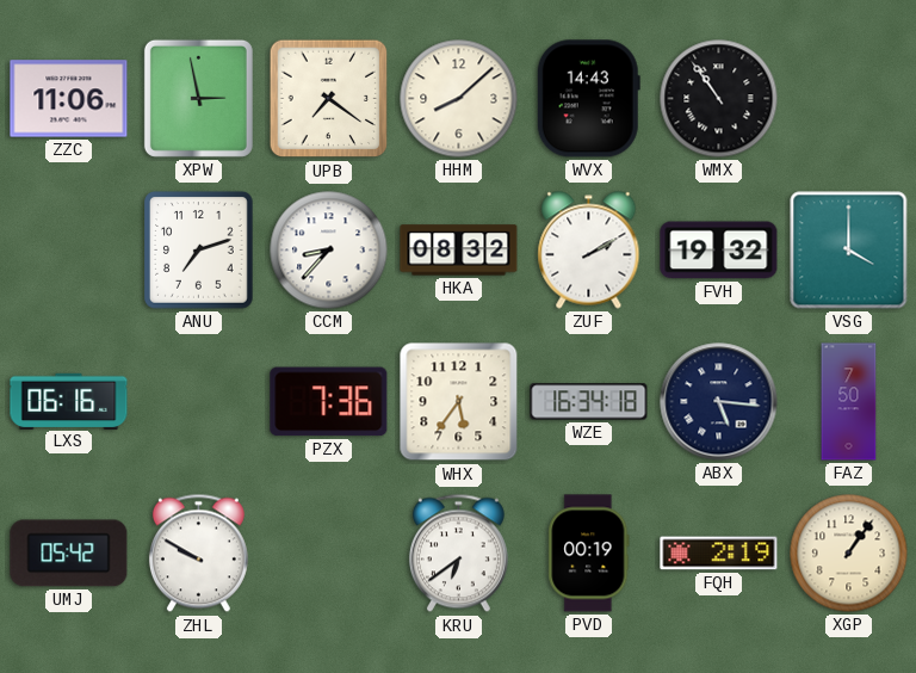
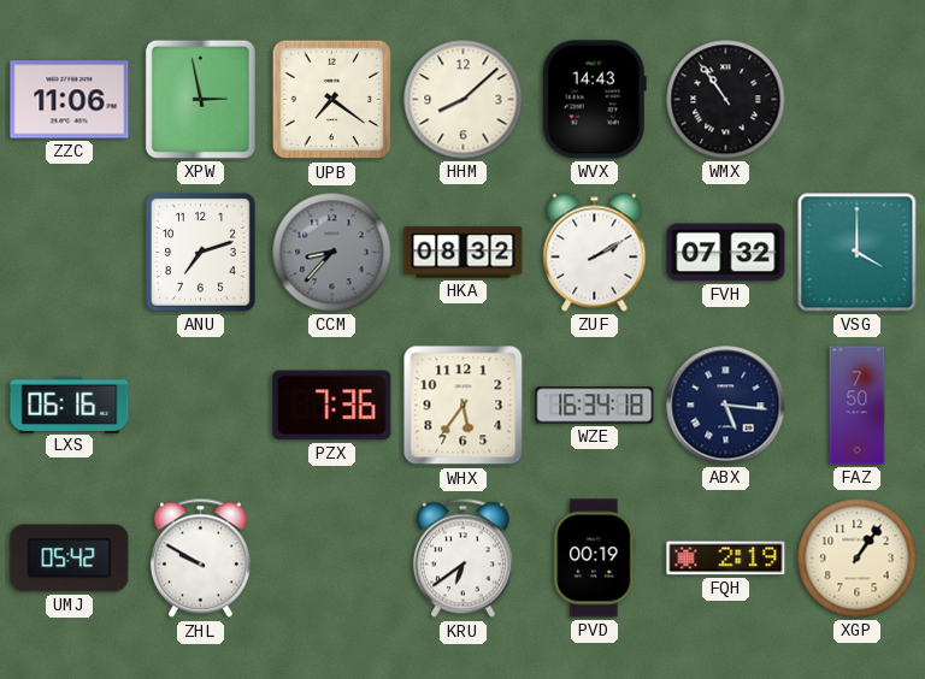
CCM dial: white -> grey (332, 253)
FVH: 19:32 -> 07:32 (726, 253)
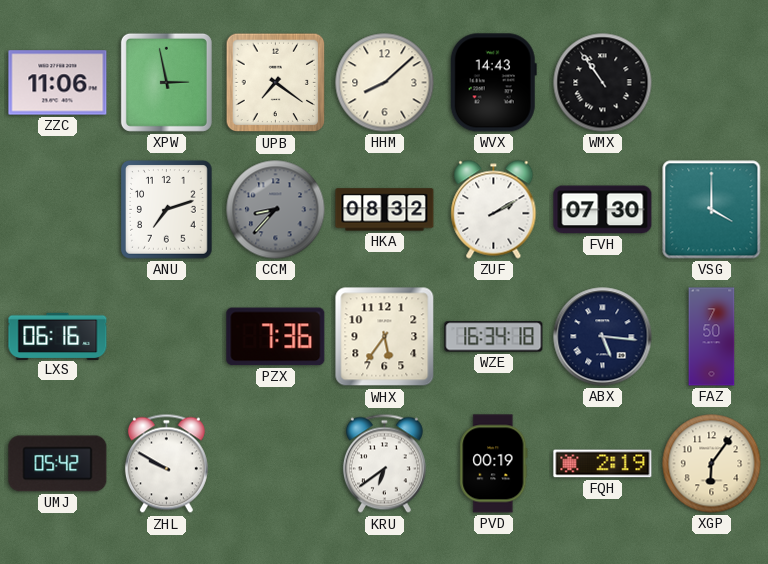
FVH: 07:32 -> 07:30 (603, 210)
XGP: 1:06 -> 6:06 (712, 464)
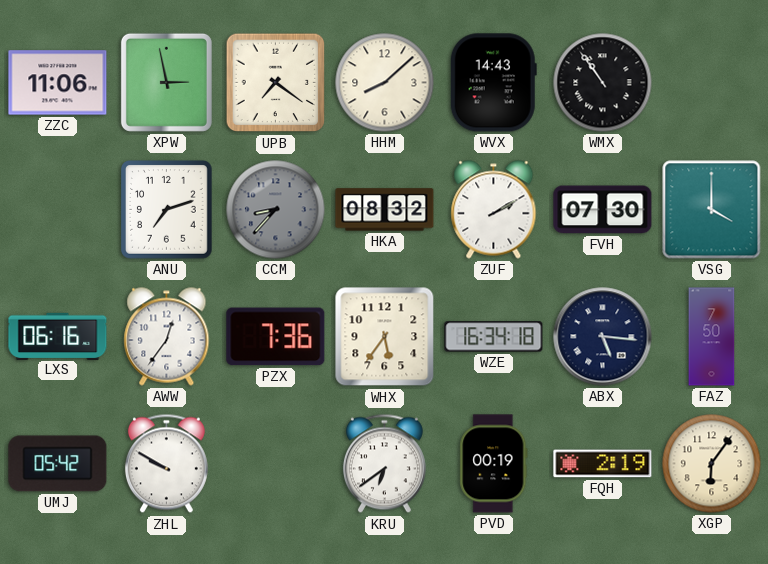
AWW: none -> 12:36 (167, 337)
